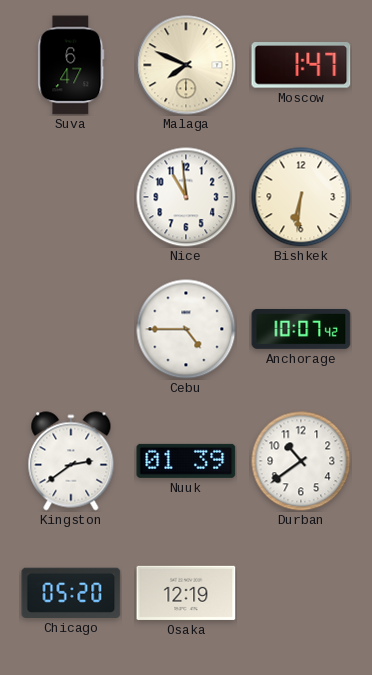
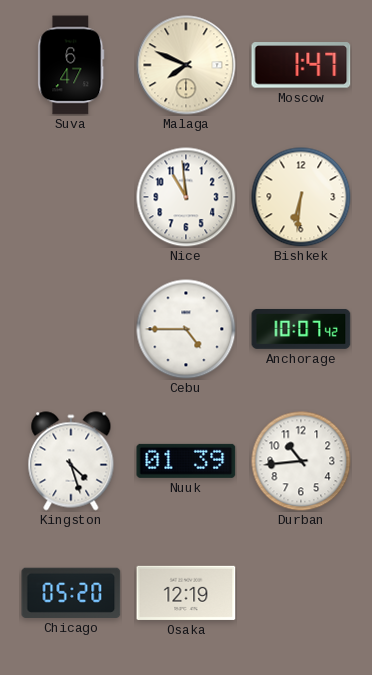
Kingston: 2:39 -> 4:27 (71, 461)
Durban: 10:39 -> 10:44 (301, 461)
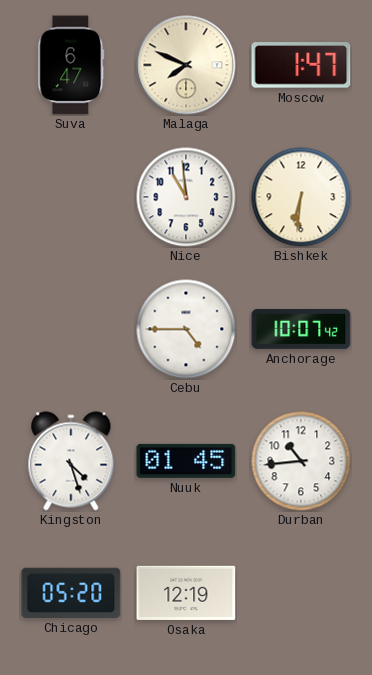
Nuuk: 01:39 -> 01:45 (186, 461)
